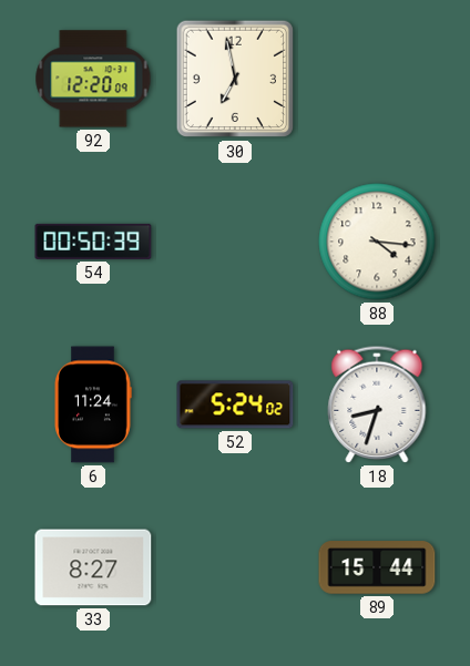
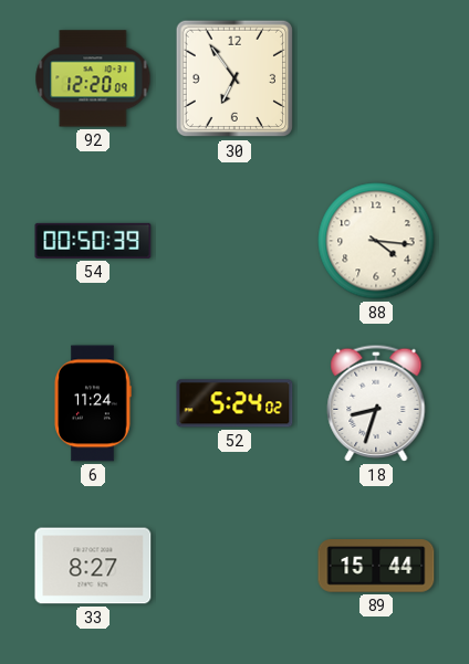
30: 6:58 -> 6:54 (234, 78)
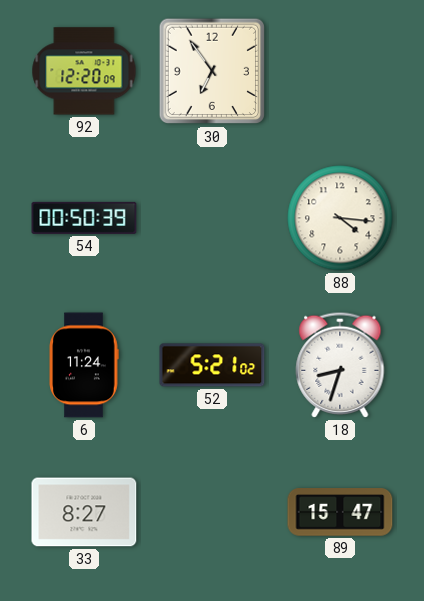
52: 5:24 -> 5:21 (212, 365)
89: 15:44 -> 15:47 (340, 512)
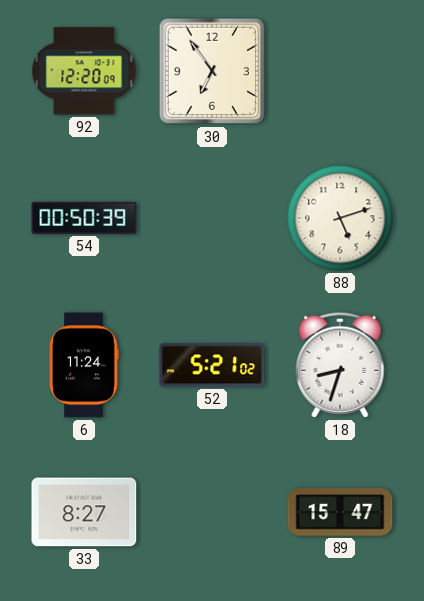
88: 4:16 -> 5:12 (340, 218)
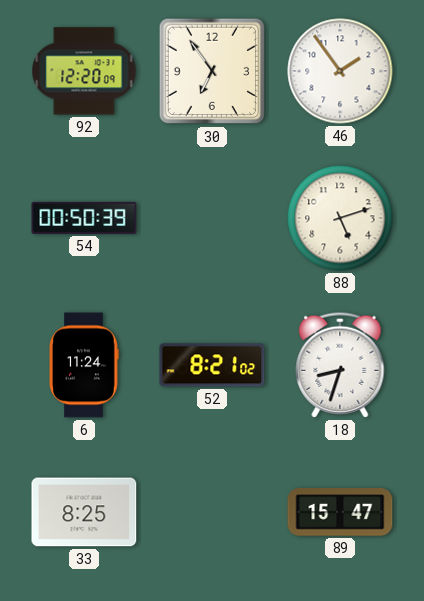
46: none -> 1:54 (340, 71)
52: 5:21 -> 8:21 (212, 365)
33: 8:27 -> 8:25 (84, 512)
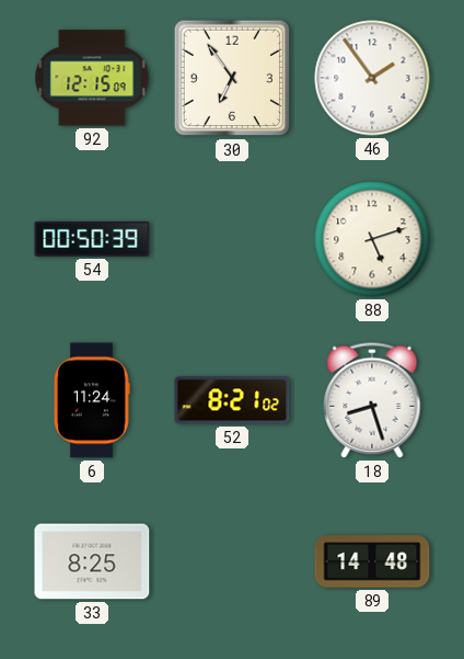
92: 12:20 -> 12:15 (92, 78)
18: 8:33 -> 8:27 (372, 400)
89: 15:47 -> 14:48 (372, 561)
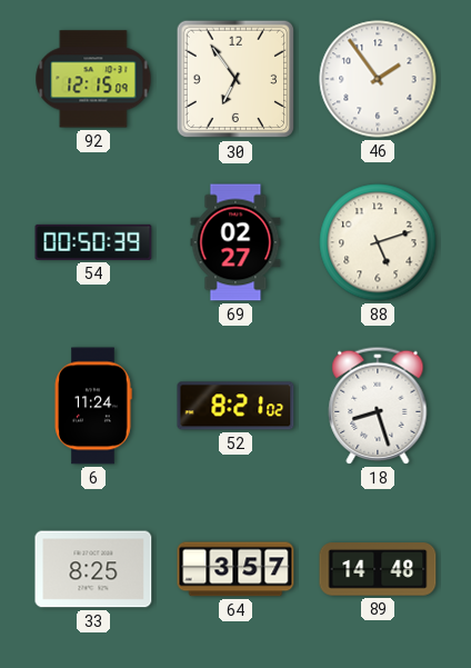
69: none -> 02:27 (235, 242)
64: none -> 3:57 (235, 569)
